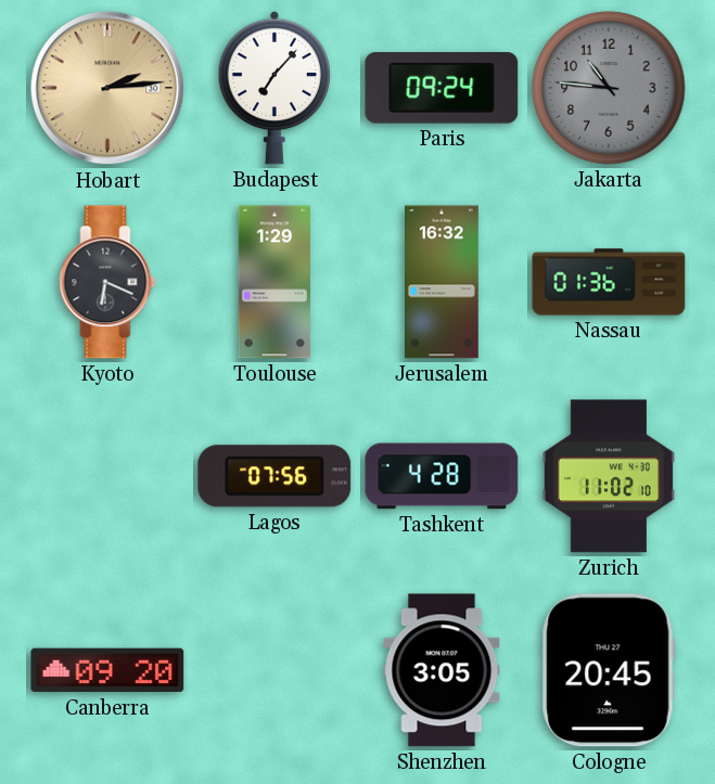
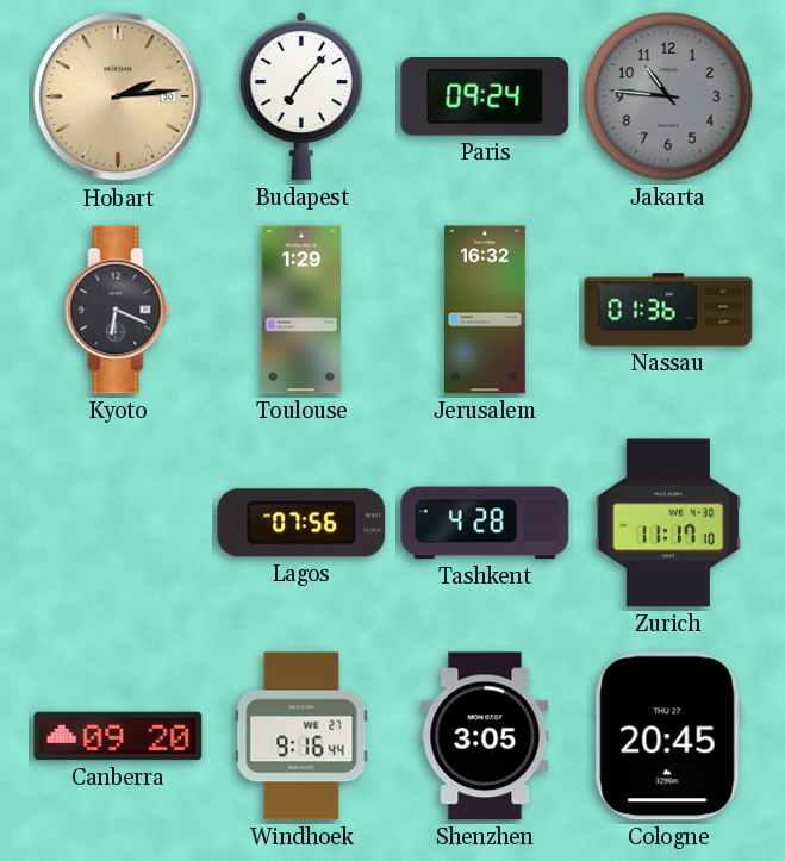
Zurich: 11:02 -> 11:17 (668, 523)
Windhoek: none -> 9:16 (301, 736)
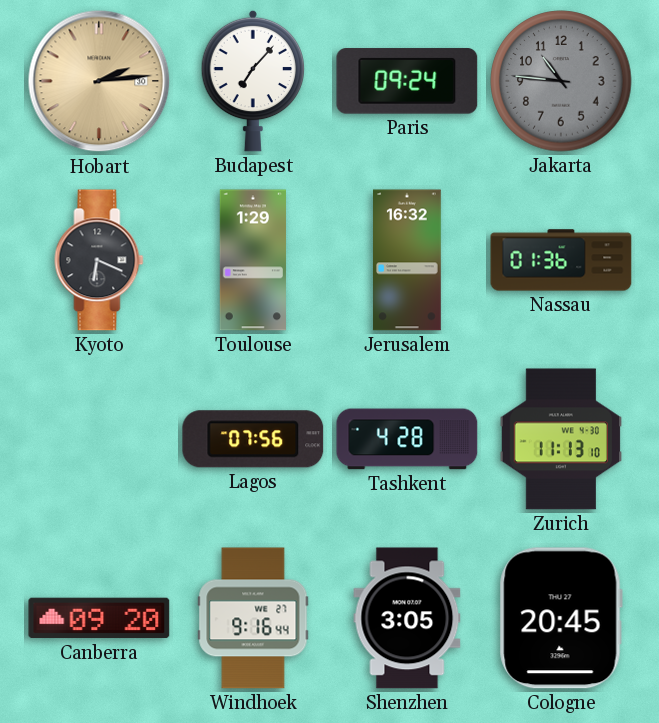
Zurich: 11:17 -> 11:13 (561, 439)
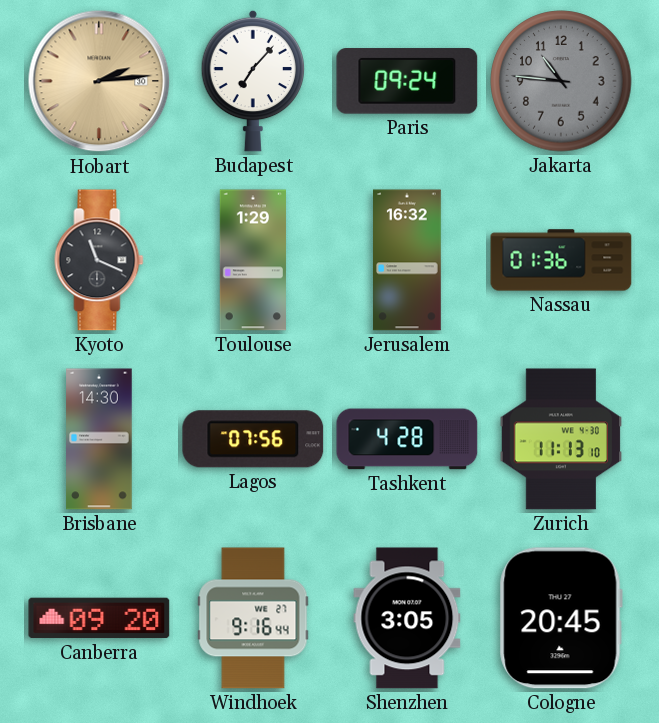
Kyoto: 6:19 -> 11:19 (99, 260)
Brisbane: none -> 14:30 (99, 439)
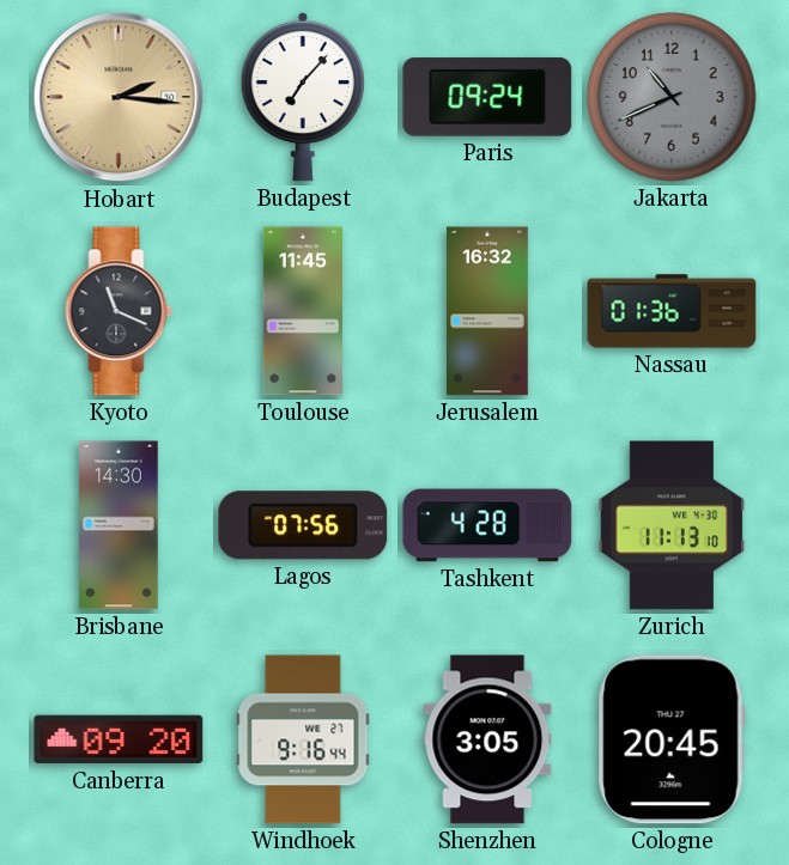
Hobart: 2:14 -> 2:16 (119, 97)
Jakarta: 10:46 -> 10:41 (672, 97)
Toulouse: 1:29 -> 11:45 (303, 311)
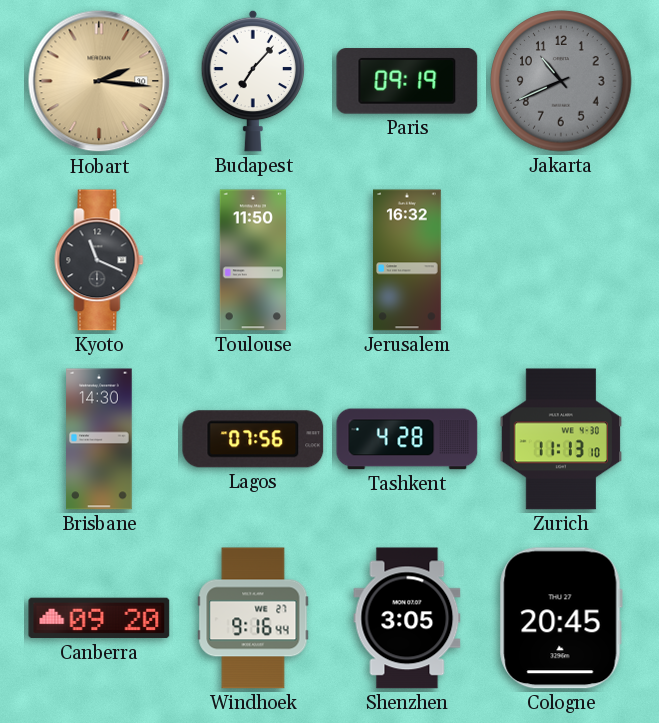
Paris: 09:24 -> 09:19 (407, 81)
Toulouse: 11:45 -> 11:50 (253, 260)
Nassau: 01:36 -> none (672, 311)
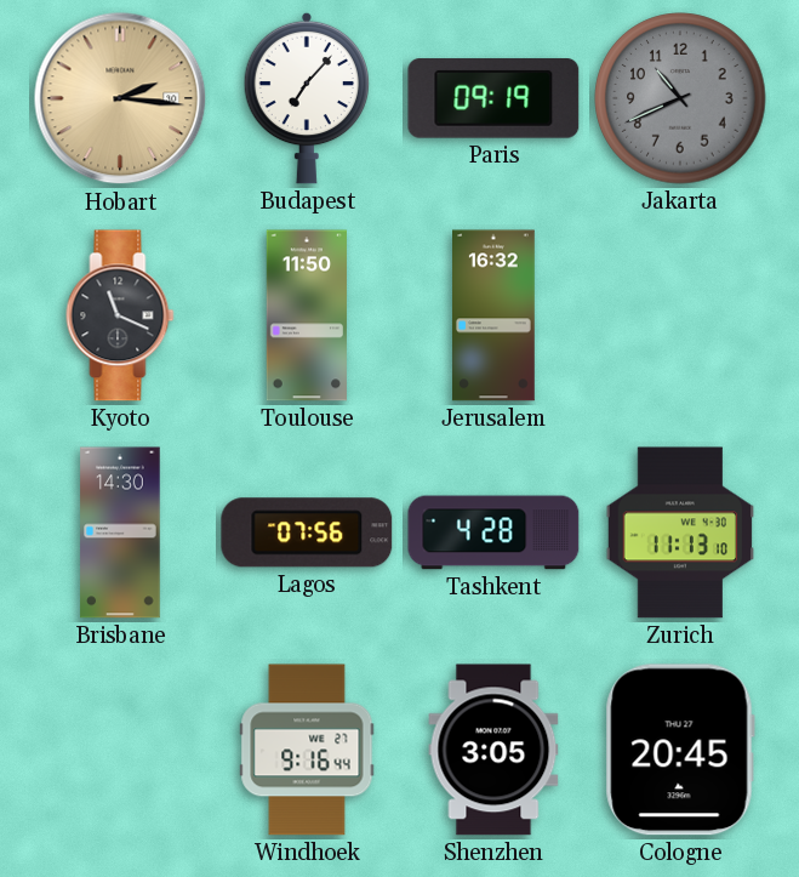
Canberra: 09:20 -> none (99, 618)
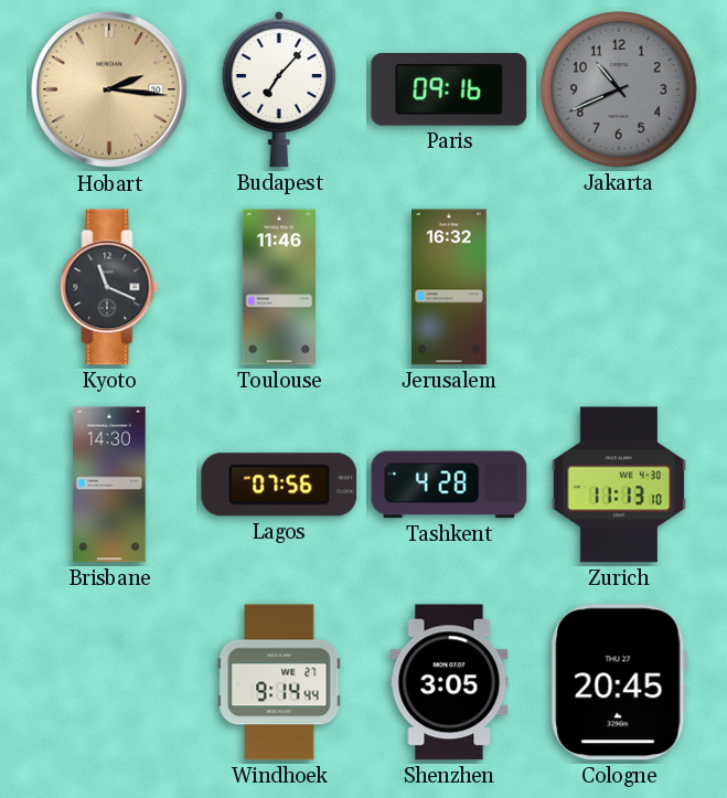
Paris: 09:19 -> 09:16 (449, 89)
Toulouse: 11:50 -> 11:46 (279, 287)
Windhoek: 9:16 -> 9:14 (279, 682)
